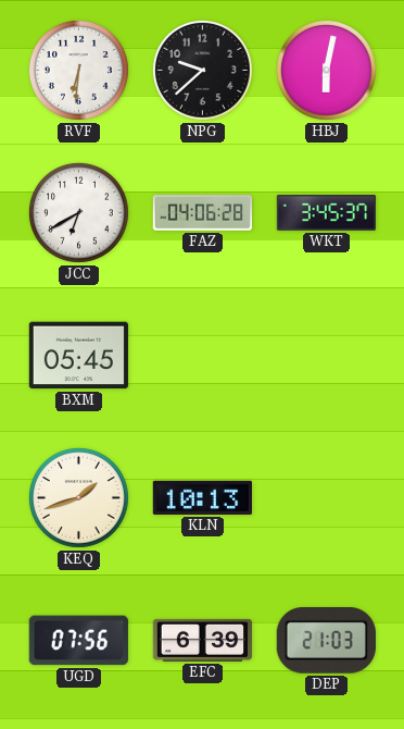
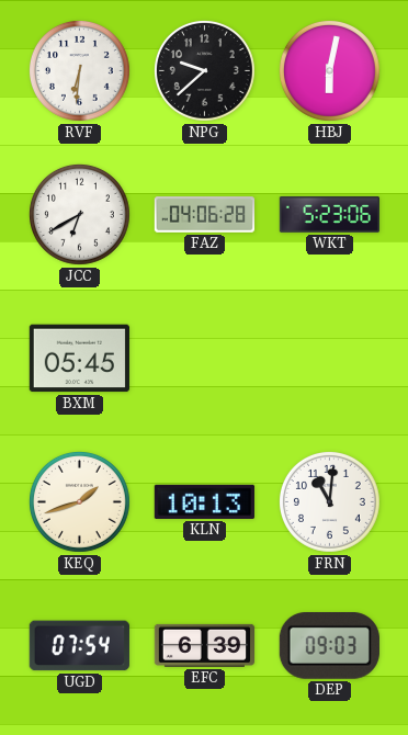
WKT: 3:45 -> 5:23 (329, 214)
FRN: none -> 11:01 (329, 501)
UGD: 07:56 -> 07:54 (79, 646)
DEP: 21:03 -> 09:03 (329, 646)
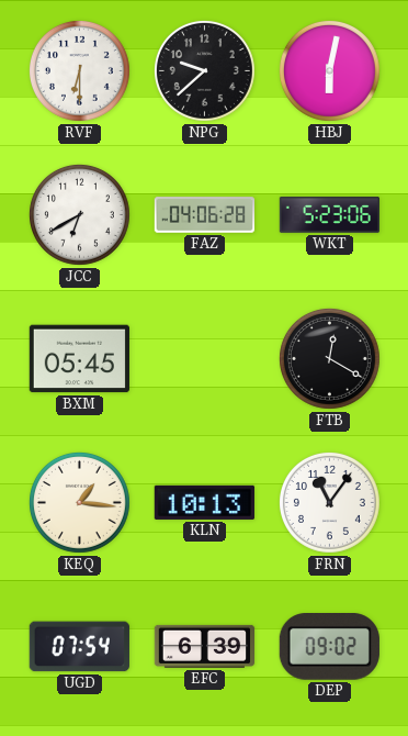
RVF: 6:31 -> 6:30 (79, 70)
FTB: none -> 12:20 (329, 358)
KEQ: 1:42 -> 1:16 (79, 502)
FRN: 11:01 -> 11:06 (329, 502)
DEP: 09:03 -> 09:02 (329, 647)
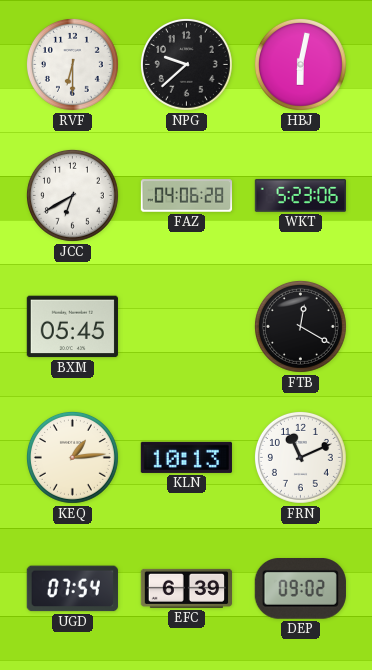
KEQ: 1:16 -> 1:14 (72, 457)
FRN: 11:06 -> 11:11 (300, 457)
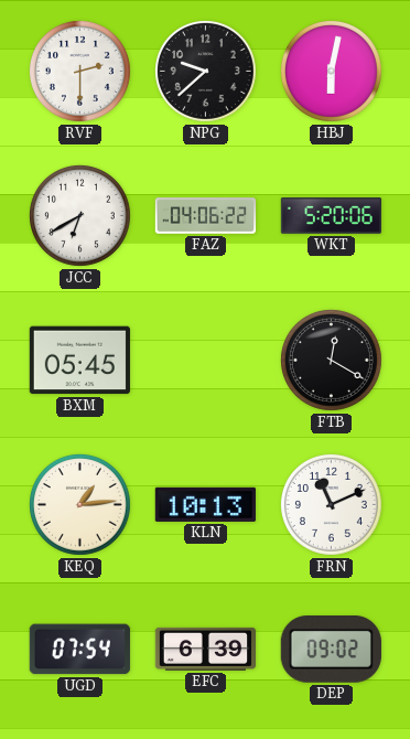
RVF: 6:30 -> 2:30 (79, 71)
FAZ: 04:06:28 -> 04:06:22 (206, 216)
WKT: 5:23 -> 5:20 (331, 215)
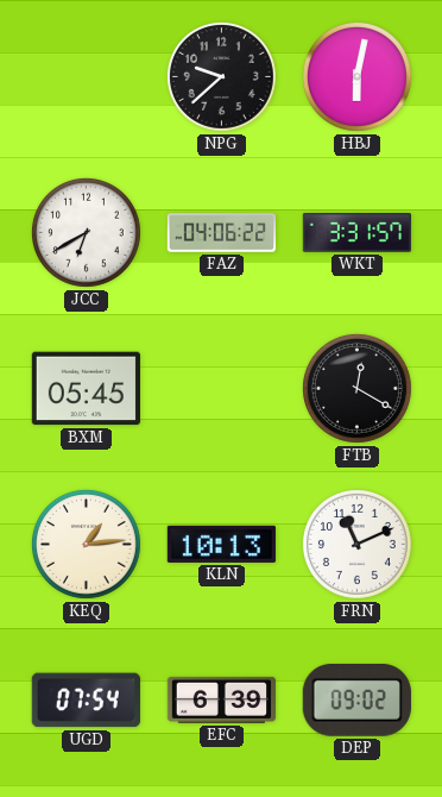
RVF: 2:30 -> none (79, 71)
WKT: 5:20 -> 3:31 (356, 232)
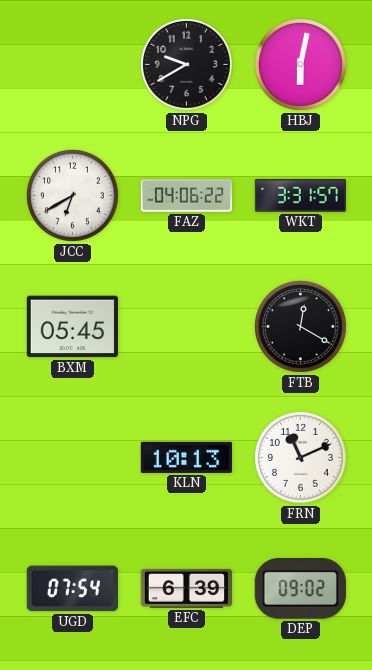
NPG: 9:38 -> 9:40 (186, 64)
KEQ: 1:14 -> none (86, 544)
